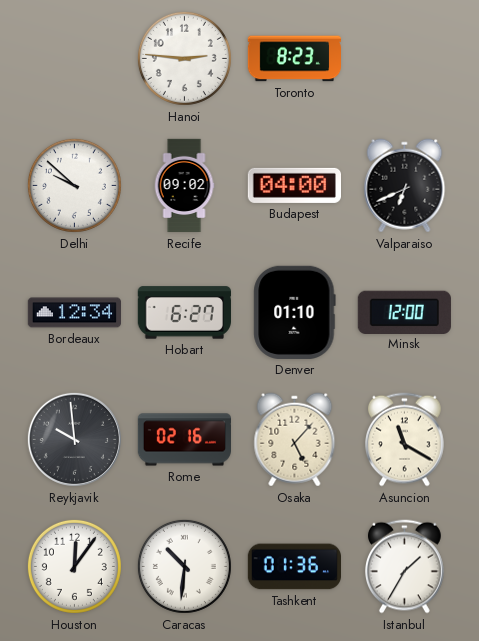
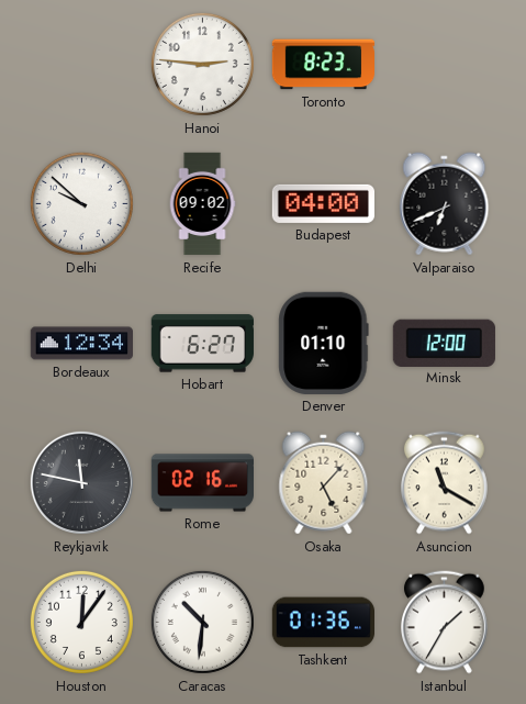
Reykjavik: 9:59 -> 11:47 (81, 482)
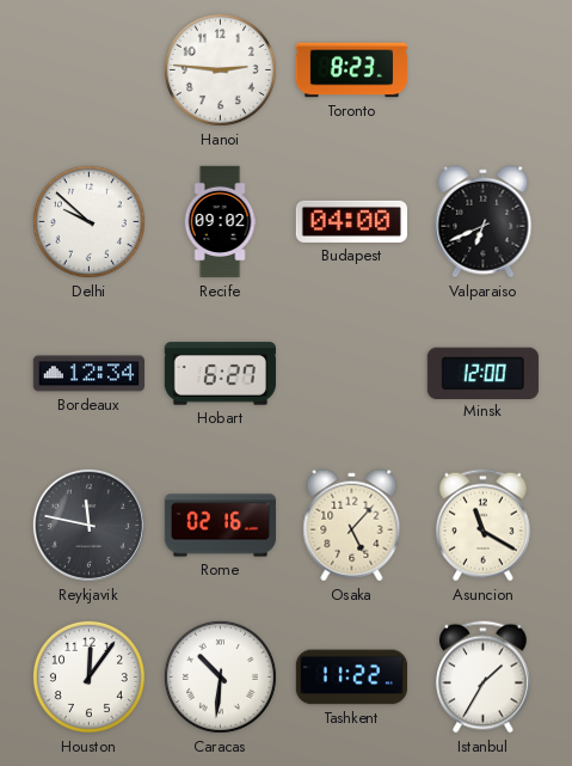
Denver: 01:10 -> none (324, 343)
Tashkent: 01:36 -> 11:22 (351, 678)
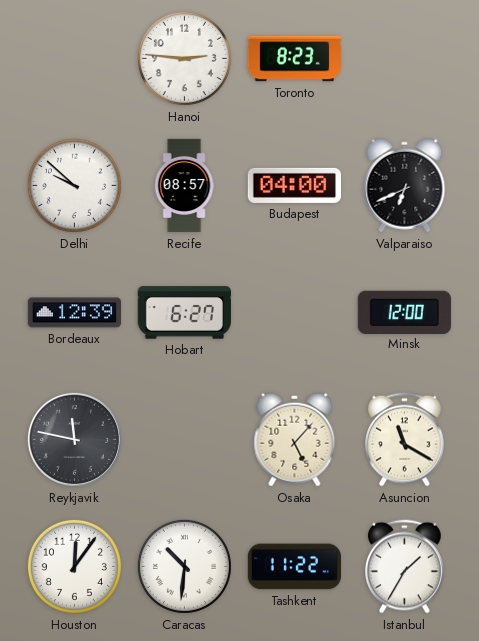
Recife: 09:02 -> 08:57 (184, 186)
Bordeaux: 12:34 -> 12:39 (74, 313)
Rome: 02:16 -> none (220, 526)
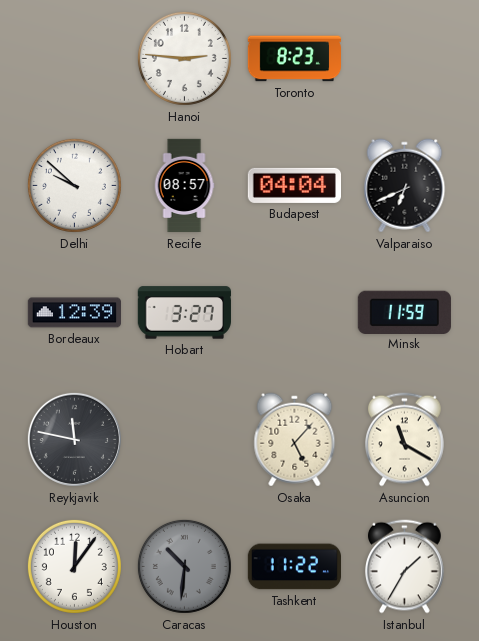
Budapest: 04:00 -> 04:04 (294, 185)
Hobart: 6:27 -> 3:27 (184, 313)
Minsk: 12:00 -> 11:59 (404, 312)
Caracas dial: white -> grey (184, 566)
